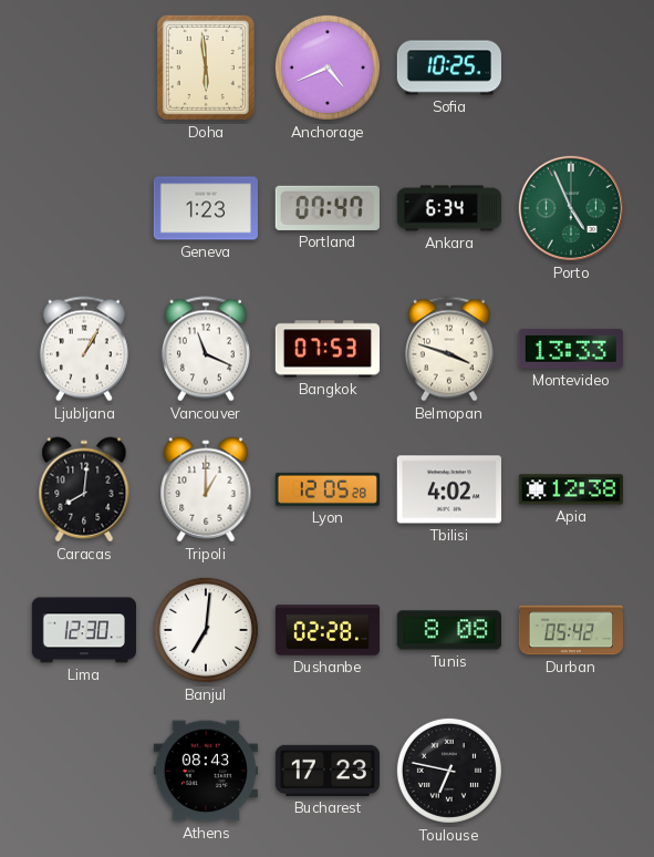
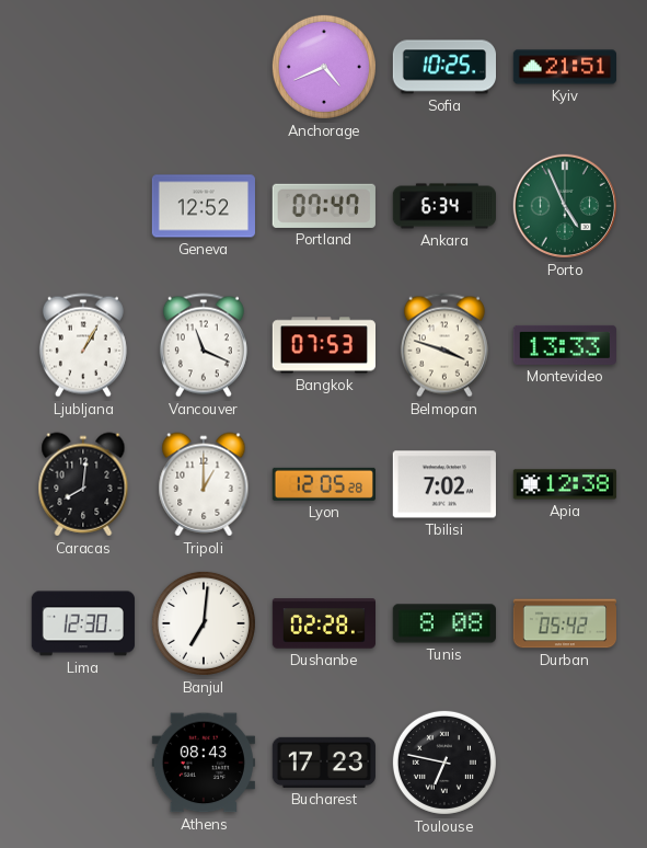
Doha: 5:59 -> none (206, 68)
Kyiv: none -> 21:51 (564, 67)
Geneva: 1:23 -> 12:52 (203, 206)
Tbilisi: 4:02 -> 7:02 (444, 484)
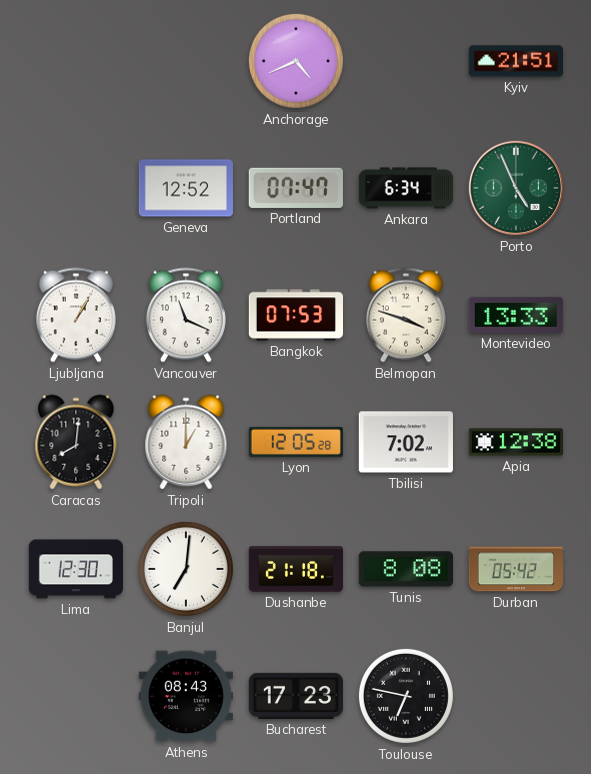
Sofia: 10:25 -> none (443, 67)
Dushanbe: 02:28 -> 21:18 (295, 569)
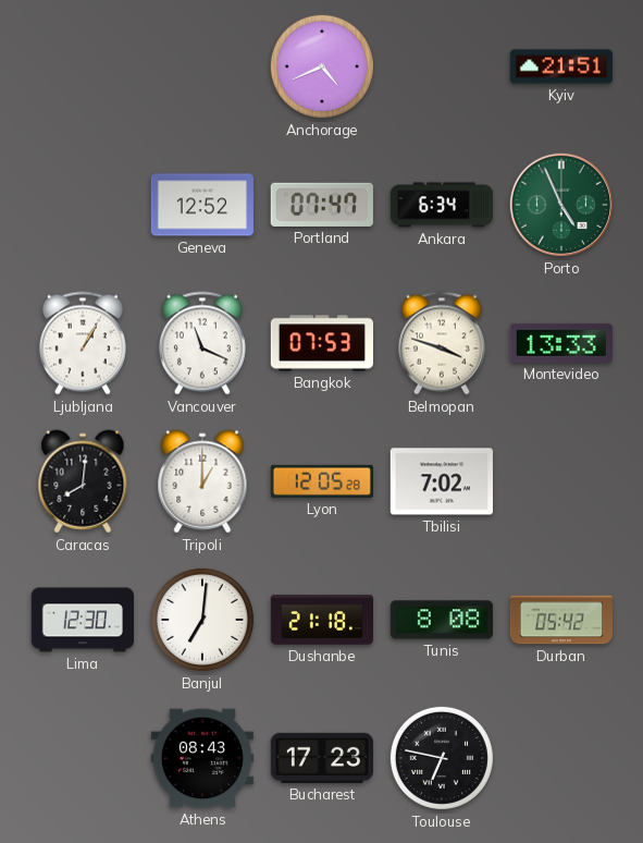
Apia: 12:38 -> none (516, 442)
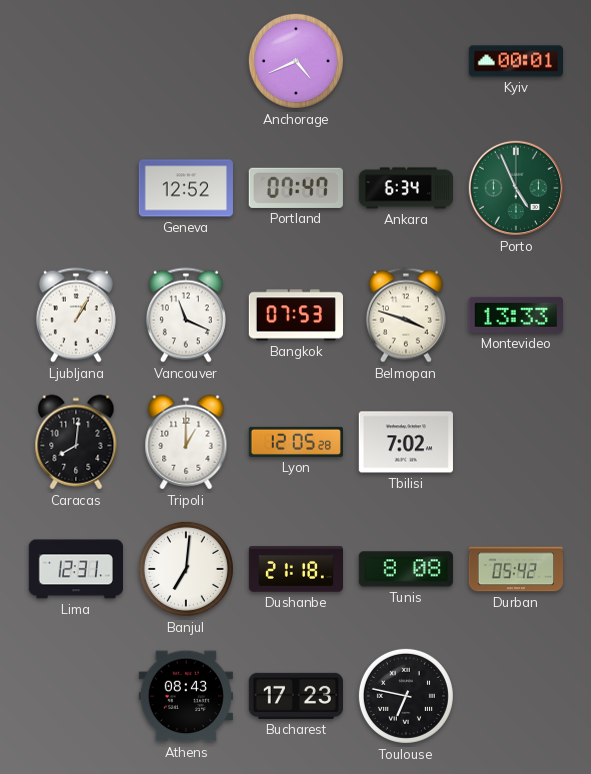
Kyiv: 21:51 -> 00:01 (515, 61)
Lima: 12:30 -> 12:31 (76, 569)
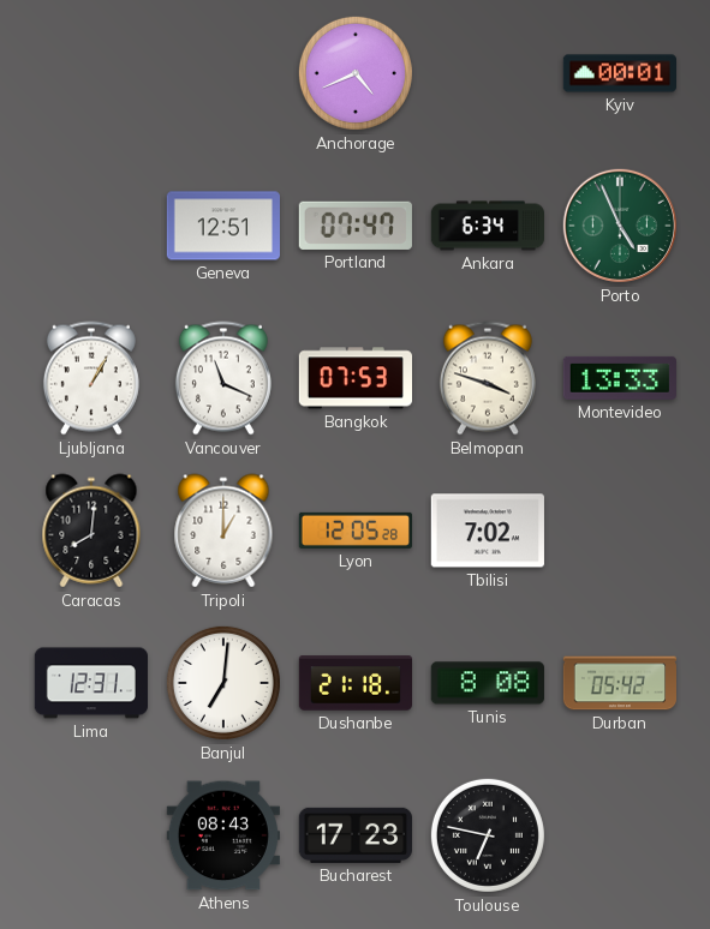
Geneva: 12:52 -> 12:51 (222, 226)
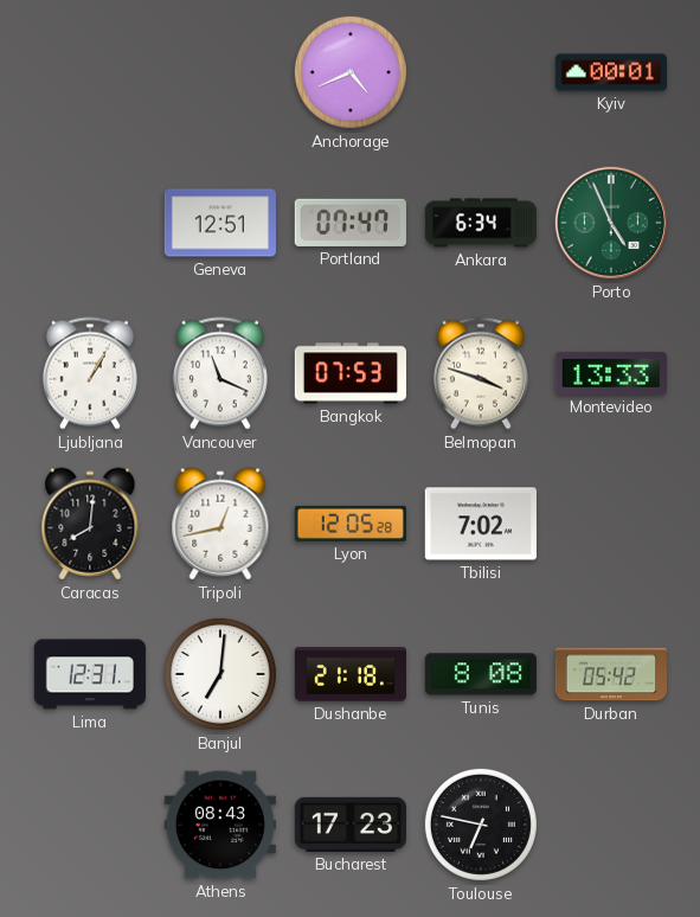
Tripoli: 1:00 -> 12:43 (220, 524)
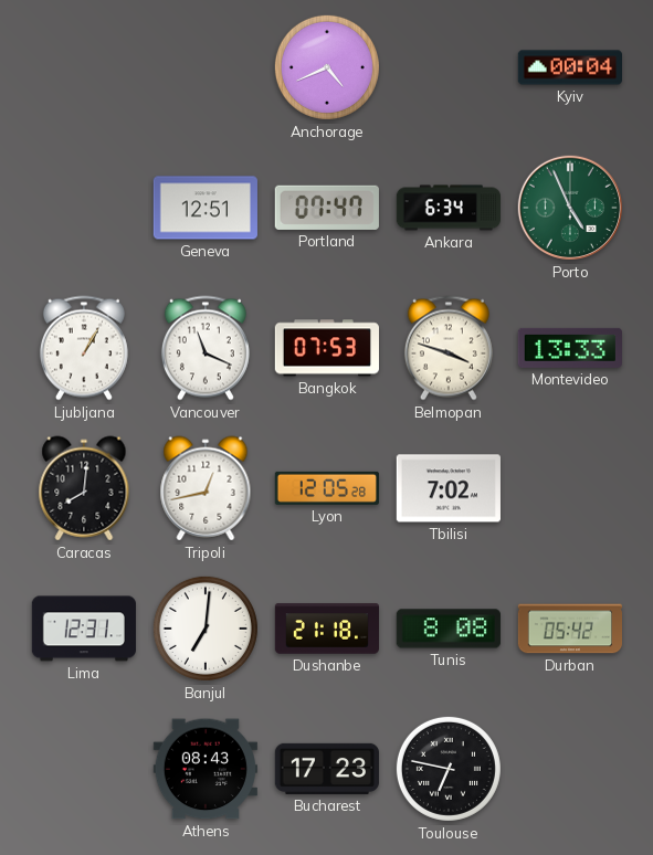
Kyiv: 00:01 -> 00:04 (569, 67)
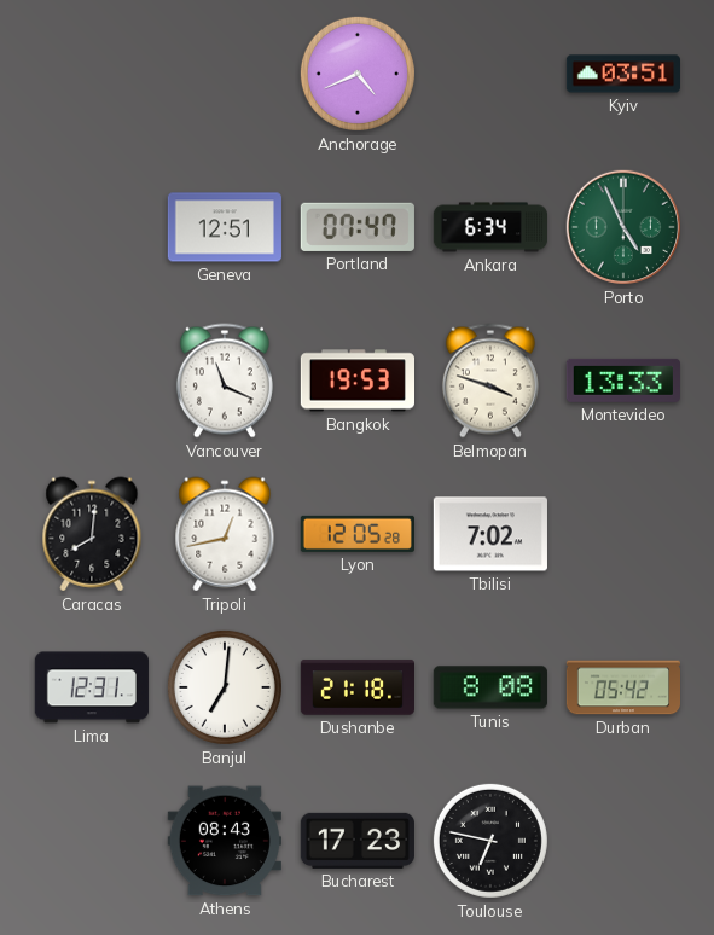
Kyiv: 00:04 -> 03:51 (622, 74)
Ljubljana: 1:05 -> none (84, 348)
Bangkok: 07:53 -> 19:53 (356, 381)
